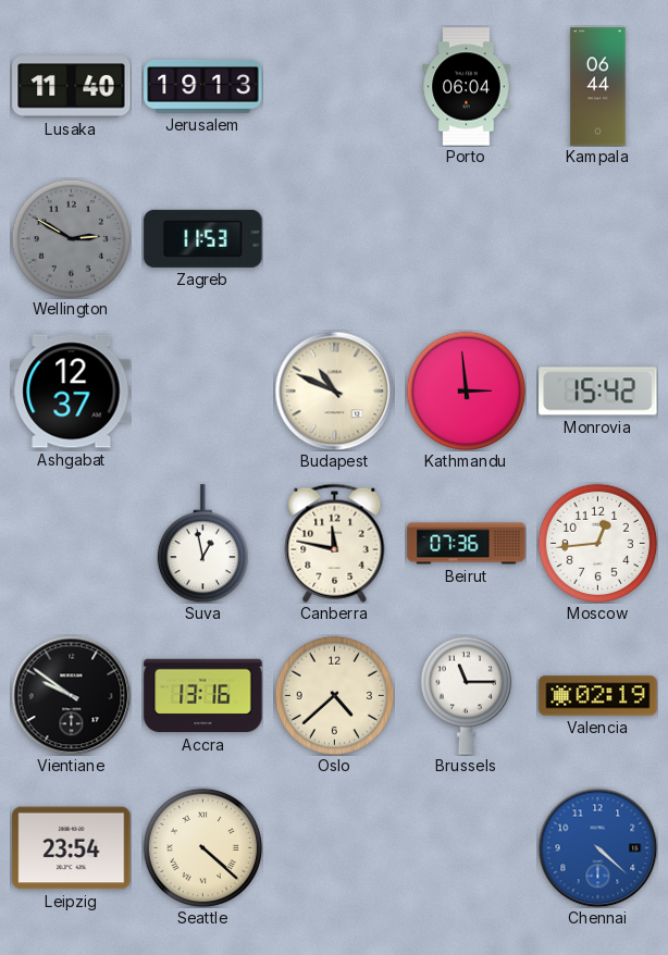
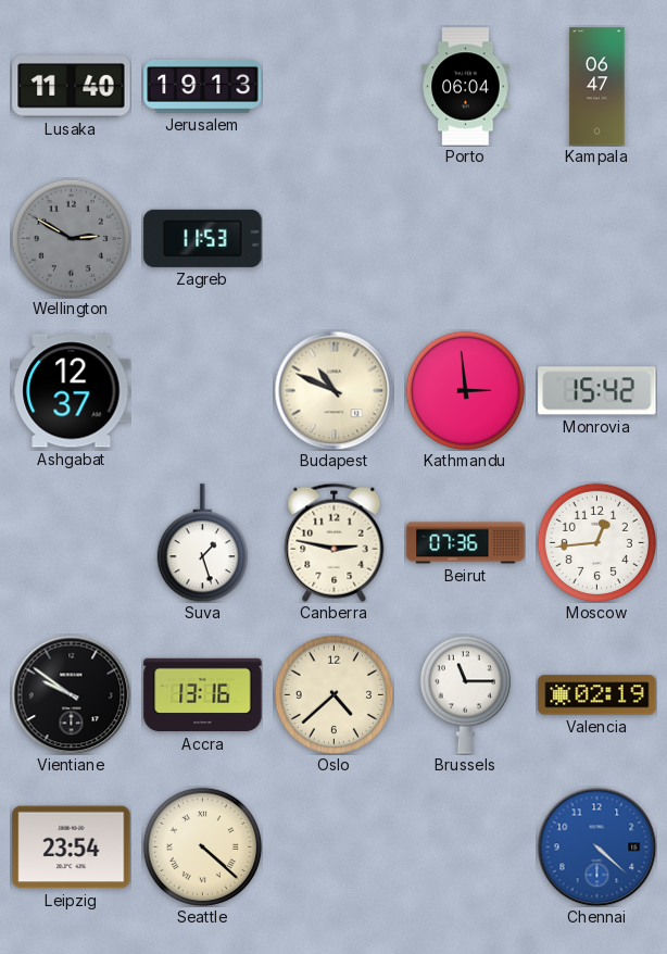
Kampala: 06:44 -> 06:47 (597, 87)
Suva: 12:58 -> 1:27 (202, 543)
Canberra: 11:47 -> 2:47 (335, 542)
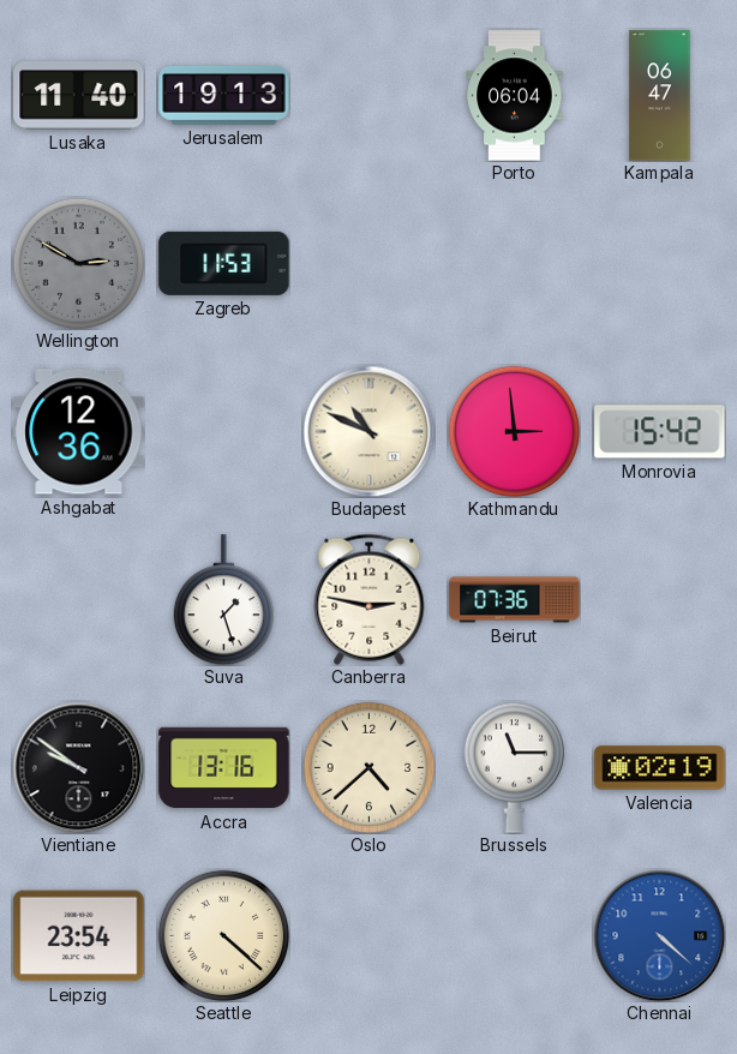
Ashgabat: 12:37 -> 12:36 (79, 432)
Moscow: 12:44 -> none (596, 542)
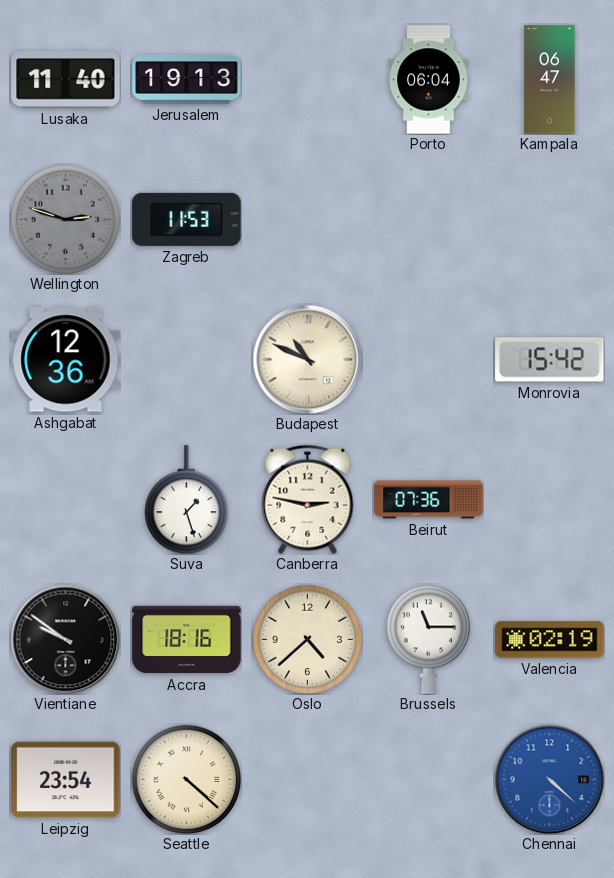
Wellington: 2:50 -> 2:48 (65, 219)
Kathmandu: 2:59 -> none (514, 431)
Accra: 13:16 -> 18:16 (187, 640)
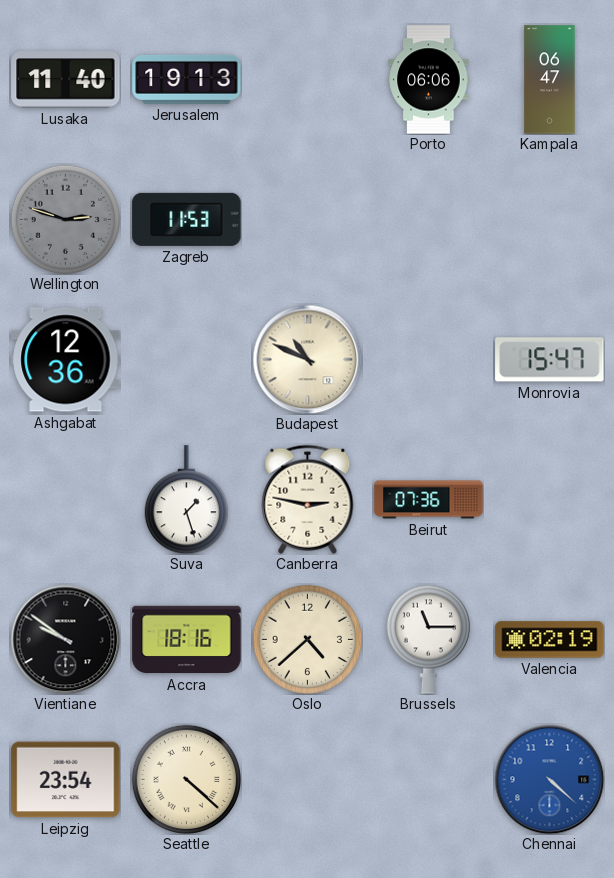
Porto: 06:04 -> 06:06 (429, 80)
Monrovia: 15:42 -> 15:47 (550, 360)
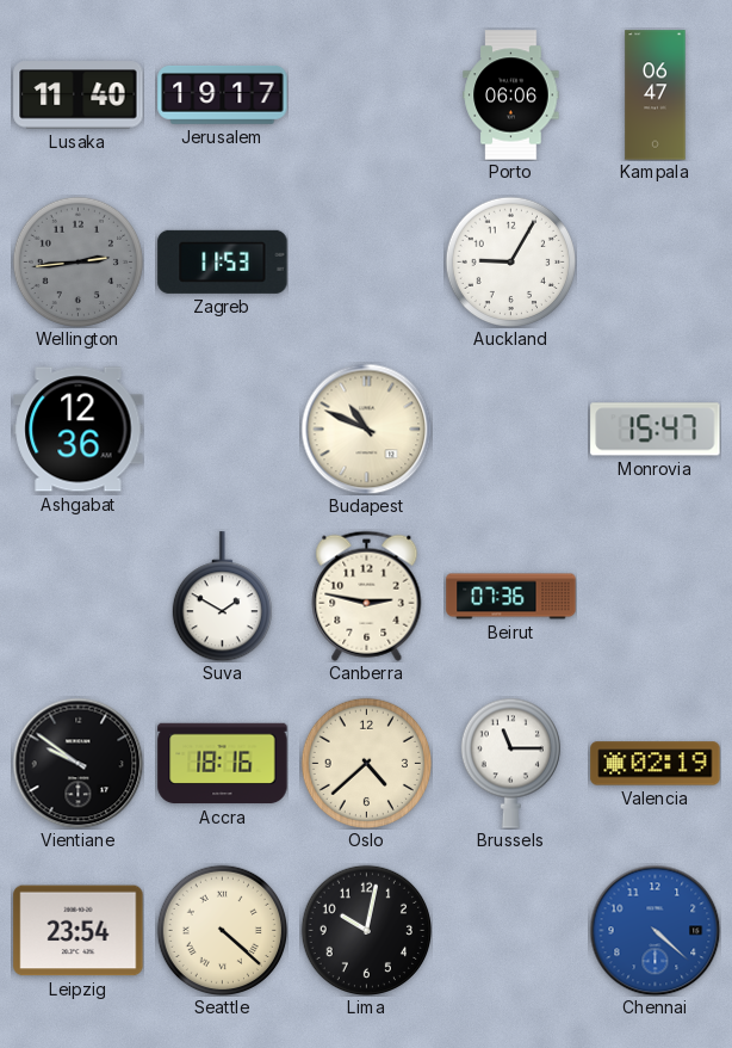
Jerusalem: 19:13 -> 19:17 (223, 94)
Wellington: 2:48 -> 2:44 (77, 261)
Auckland: none -> 9:05 (510, 261)
Suva: 1:27 -> 1:50 (222, 597)
Lima: none -> 10:02 (366, 930)
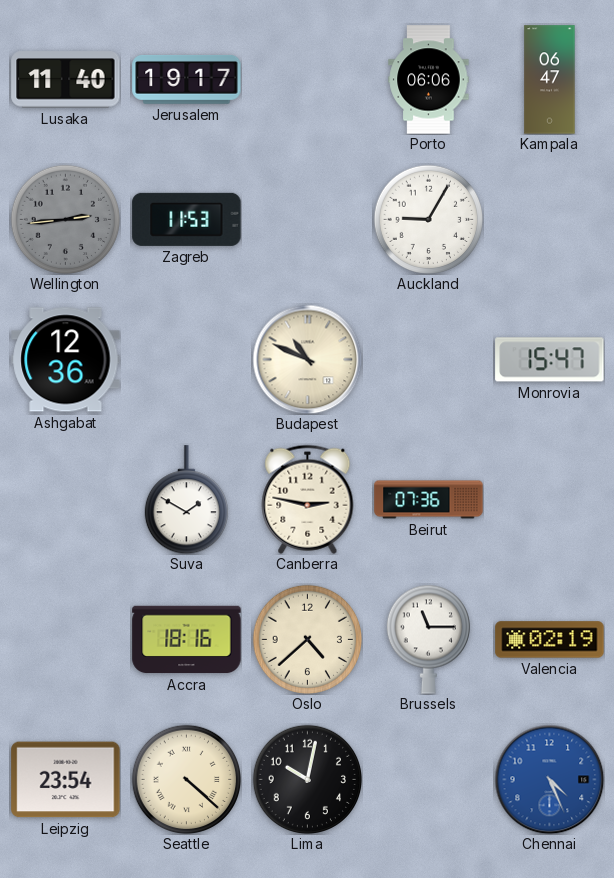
Vientiane: 9:51 -> none (77, 763)
Chennai: 4:22 -> 4:26 (549, 779)
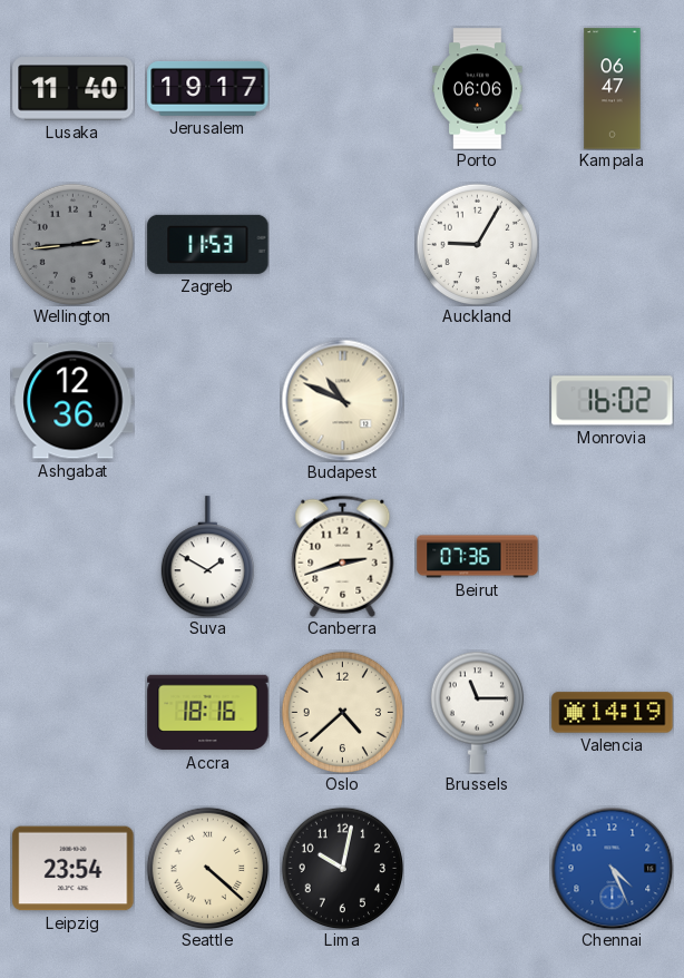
Monrovia: 15:47 -> 16:02 (613, 401)
Canberra: 2:47 -> 2:42 (343, 556)
Valencia: 02:19 -> 14:19 (613, 713)
